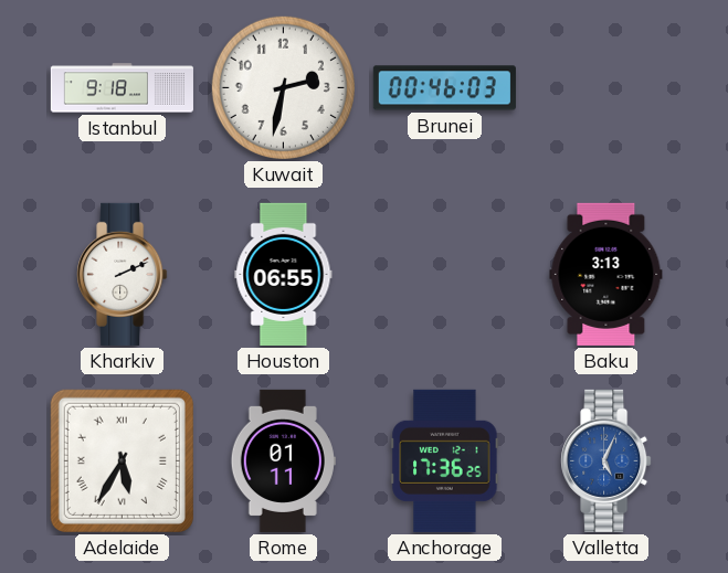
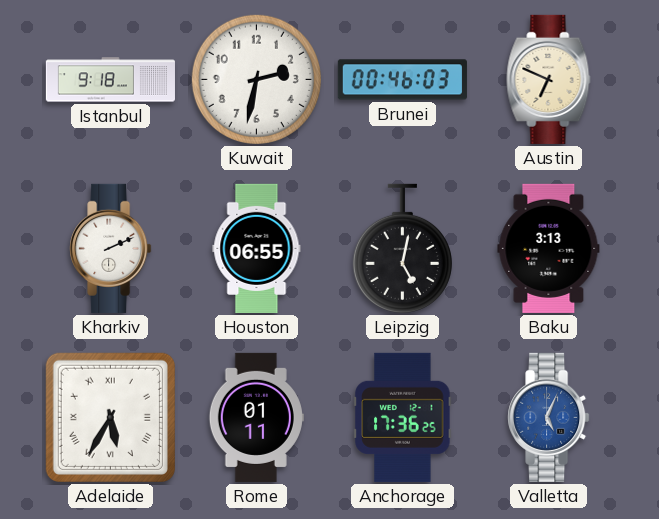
Austin: none -> 6:49 (549, 79)
Leipzig: none -> 5:02 (402, 248)
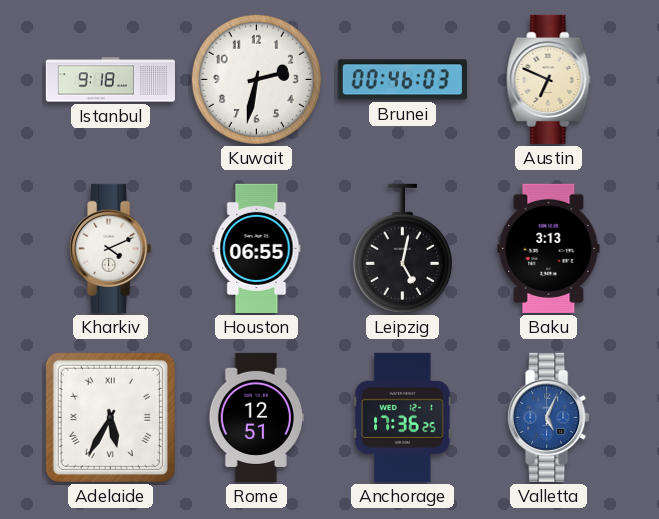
Kharkiv: 2:11 -> 4:11 (111, 248)
Rome: 01:11 -> 12:51 (256, 417)
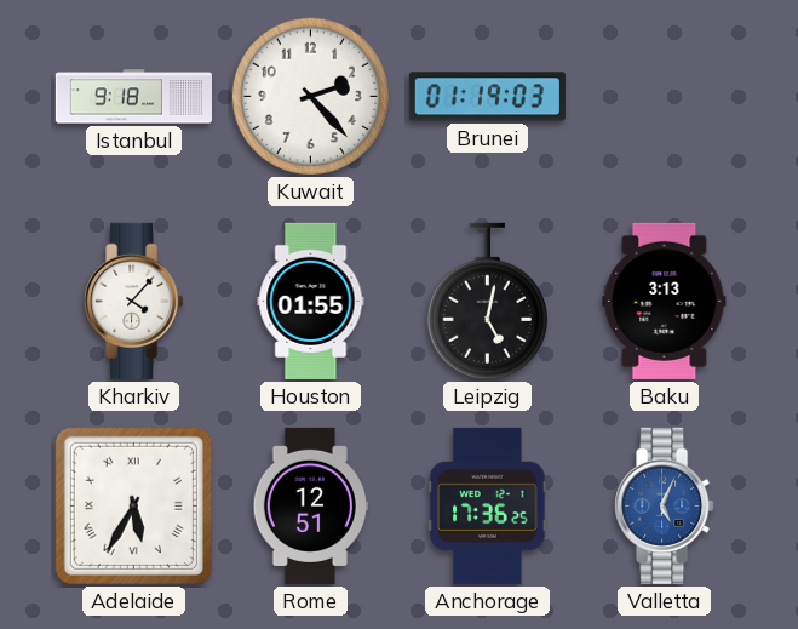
Kuwait: 2:32 -> 2:23 (310, 96)
Brunei: 00:46 -> 01:19 (487, 97)
Austin: 6:49 -> none (549, 79)
Kharkiv: 4:11 -> 4:07 (134, 301)
Houston: 06:55 -> 01:55 (311, 301)
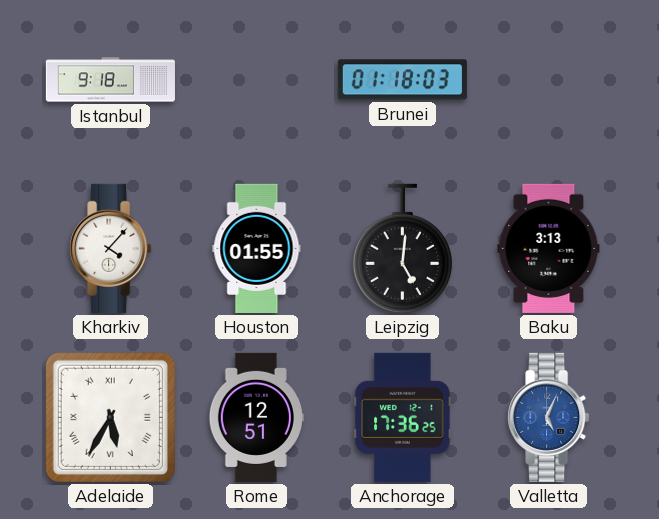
Kuwait: 2:23 -> none (310, 96)
Brunei: 01:19 -> 01:18 (402, 80)
Leipzig: 5:02 -> 5:01 (402, 248)
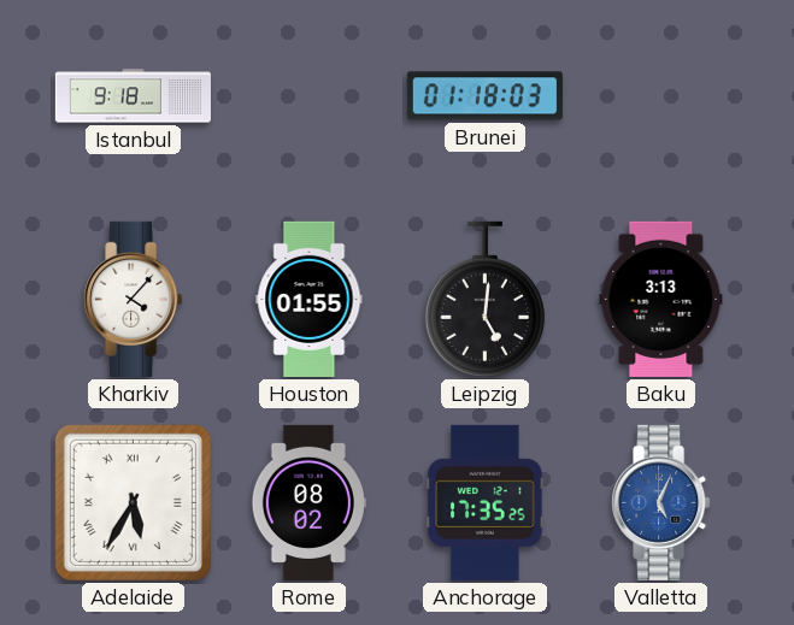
Rome: 12:51 -> 08:02 (308, 502)
Anchorage: 17:36 -> 17:35 (486, 502)
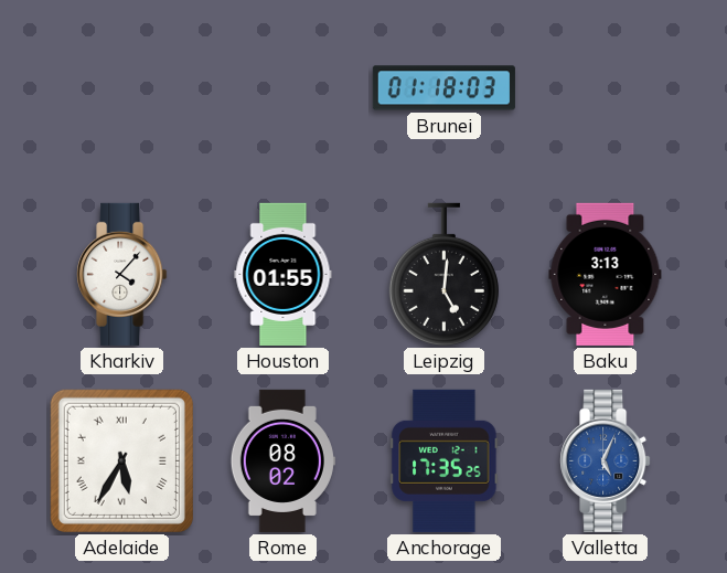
Istanbul: 9:18 -> none (133, 96)
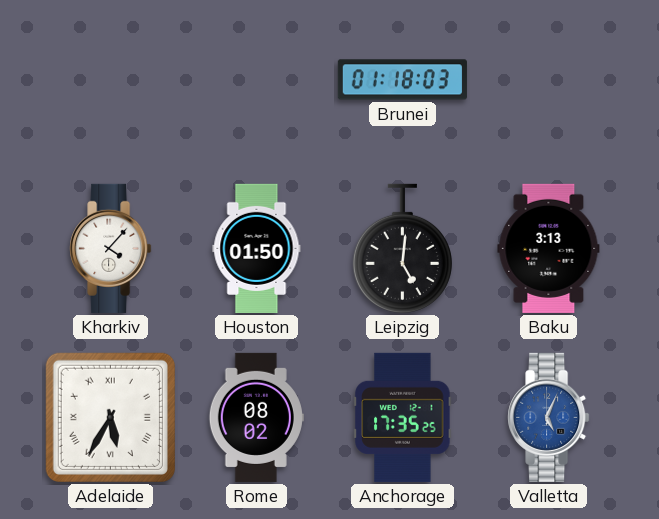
Houston: 01:55 -> 01:50 (257, 248)
